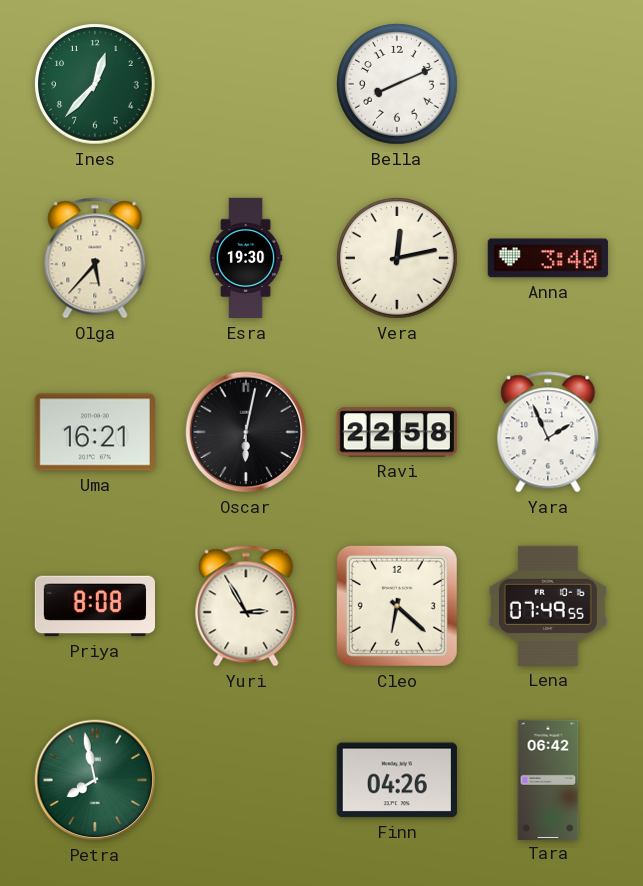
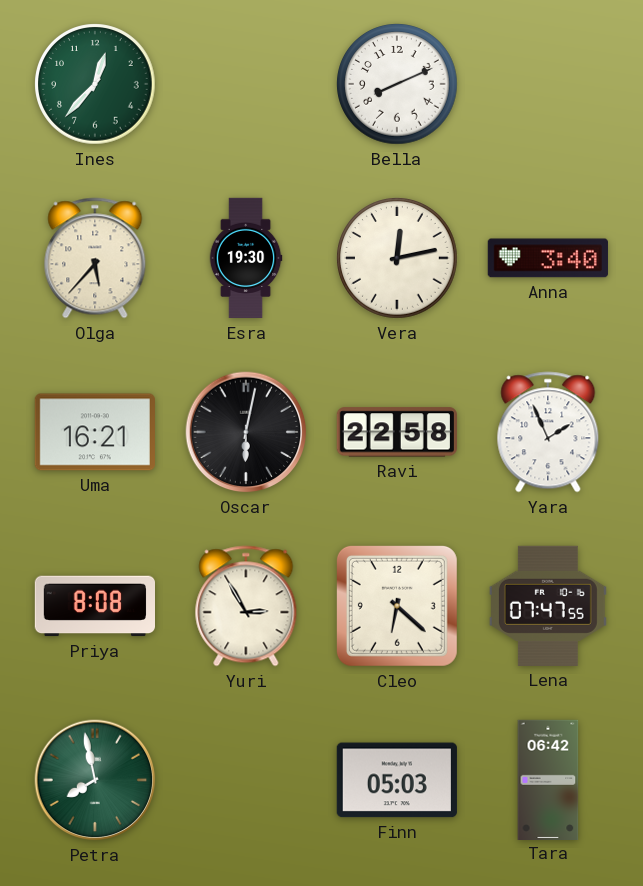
Lena: 07:49 -> 07:47 (548, 606)
Finn: 04:26 -> 05:03 (397, 780)
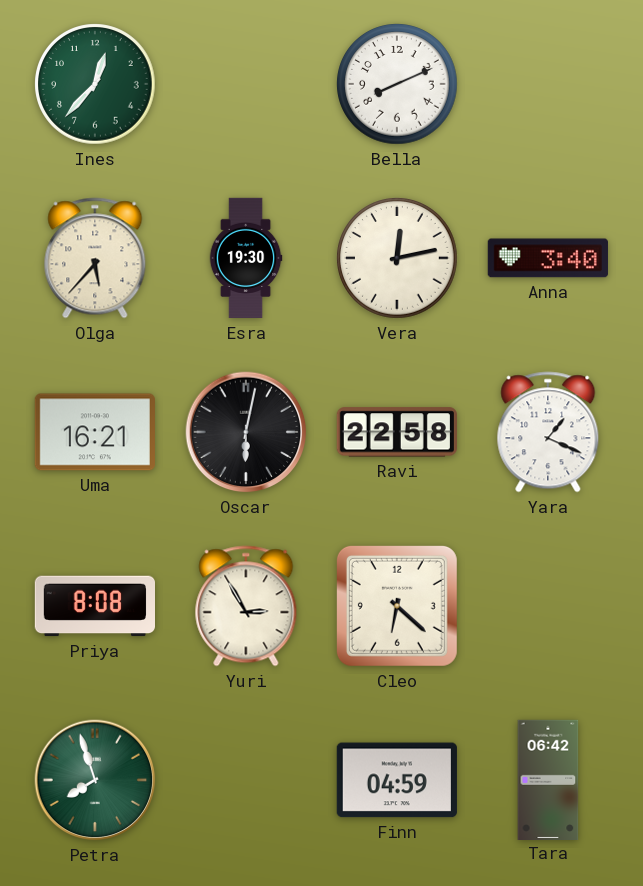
Yara: 1:56 -> 1:19 (548, 432)
Lena: 07:47 -> none (548, 606)
Petra: 7:58 -> 7:57 (95, 780)
Finn: 05:03 -> 04:59 (397, 780)
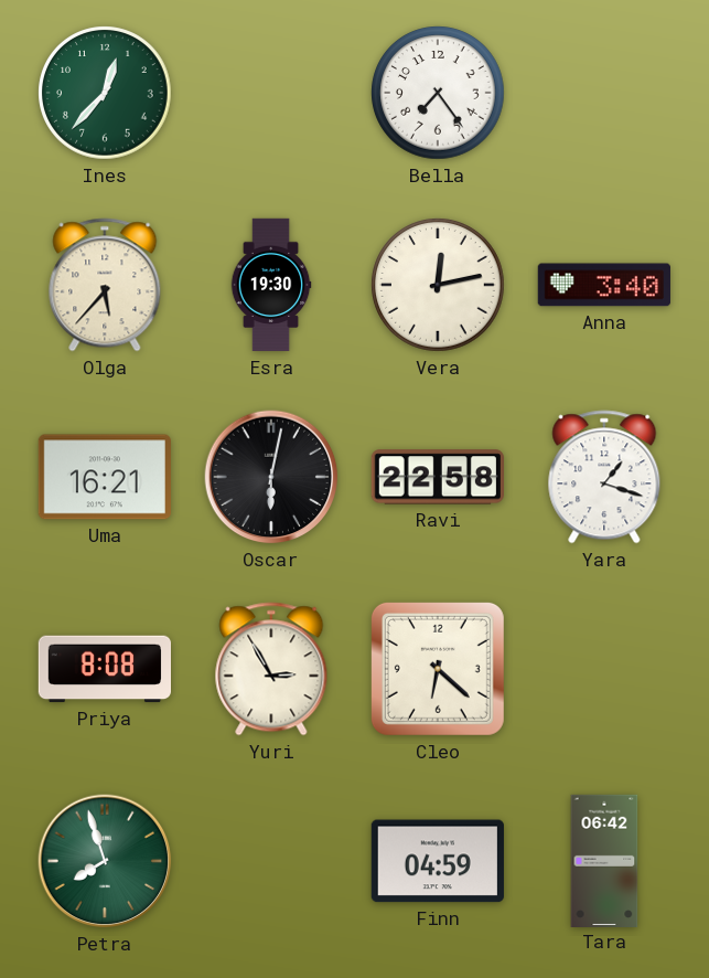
Bella: 8:11 -> 7:24 (438, 93)
Yara: 1:19 -> 1:18 (604, 477)
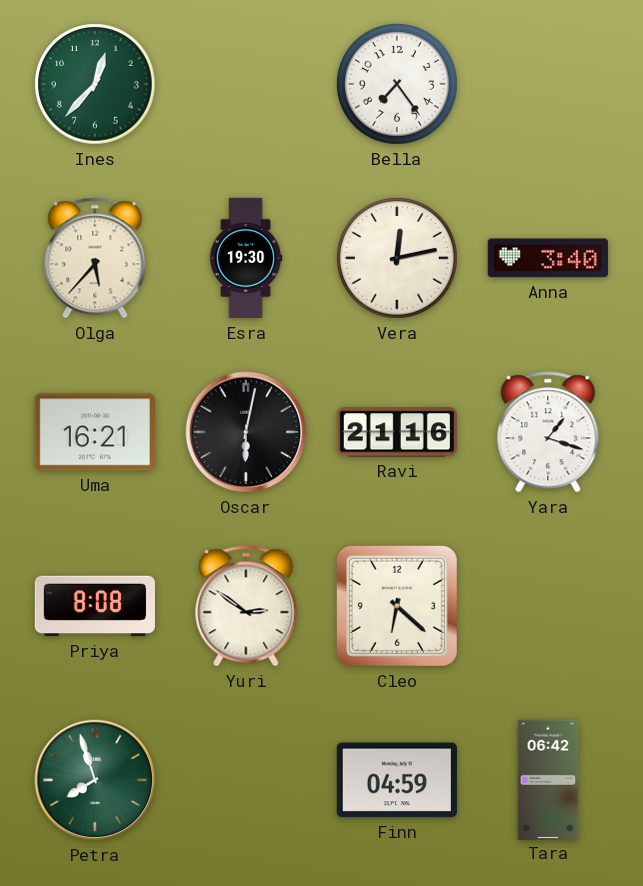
Ravi: 22:58 -> 21:16 (397, 432)
Yuri: 2:55 -> 2:51 (246, 606)
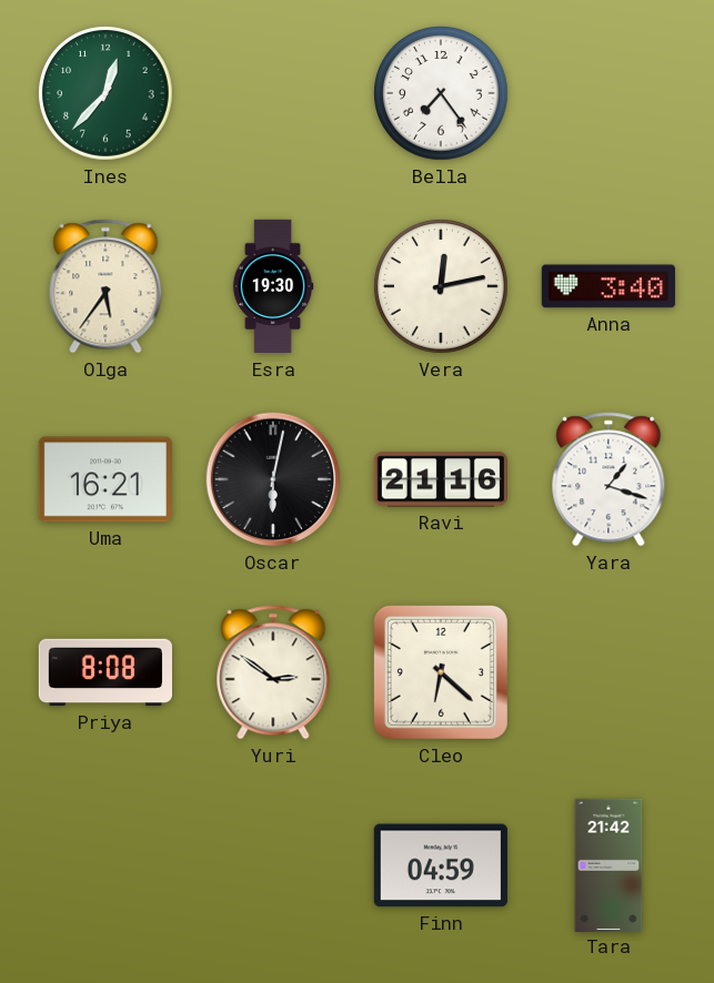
Olga: 5:37 -> 5:36 (105, 286)
Petra: 7:57 -> none (95, 780)
Tara: 06:42 -> 21:42 (609, 864)
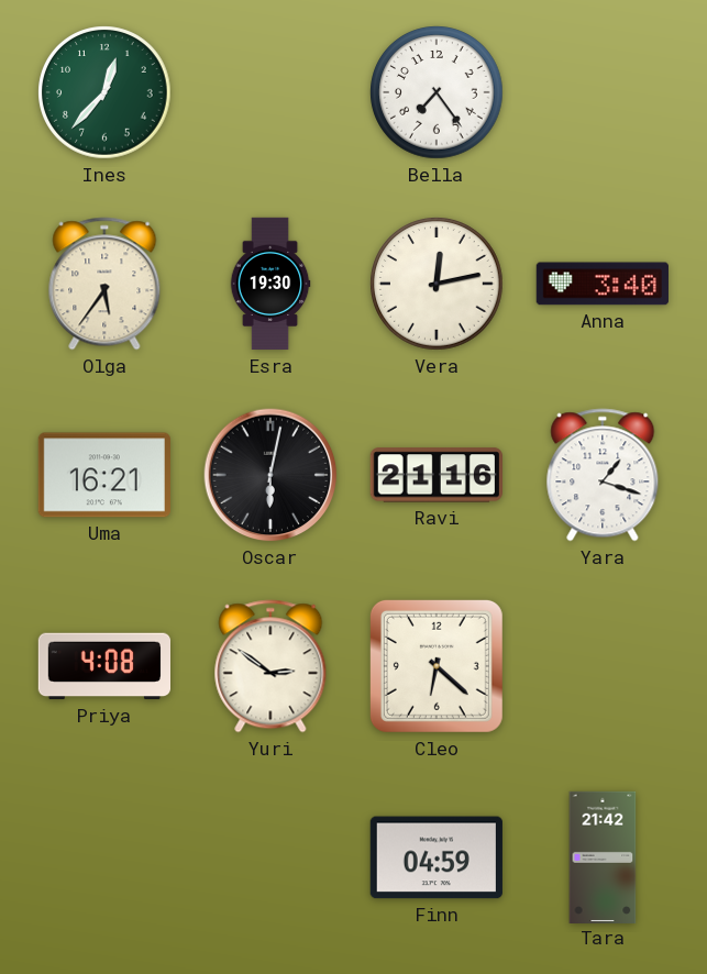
Priya: 8:08 -> 4:08 (103, 666)
